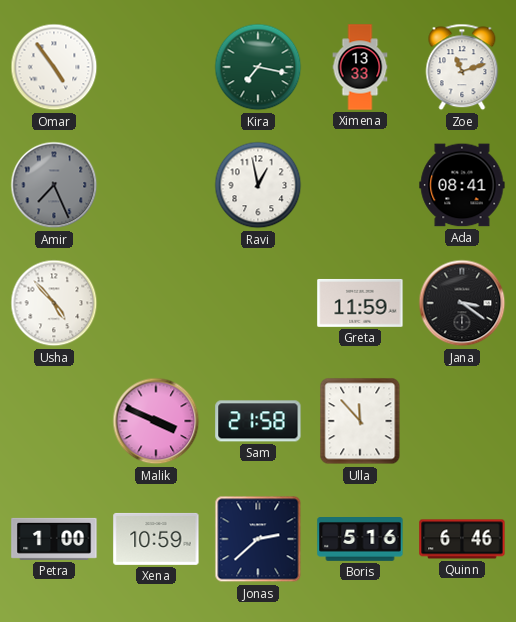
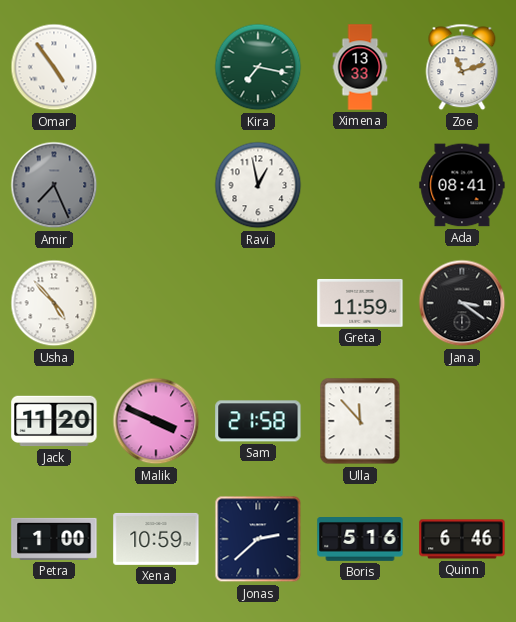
Jack: none -> 11:20 (54, 421)
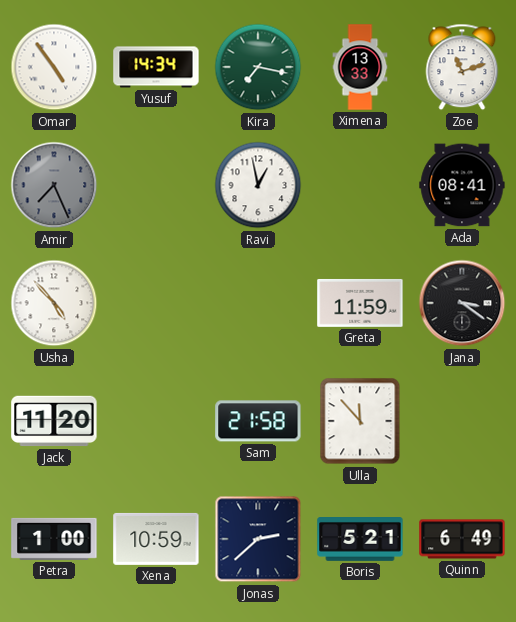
Yusuf: none -> 14:34 (156, 67)
Malik: 3:49 -> none (156, 421)
Boris: 5:16 -> 5:21 (360, 540)
Quinn: 6:46 -> 6:49 (462, 539)
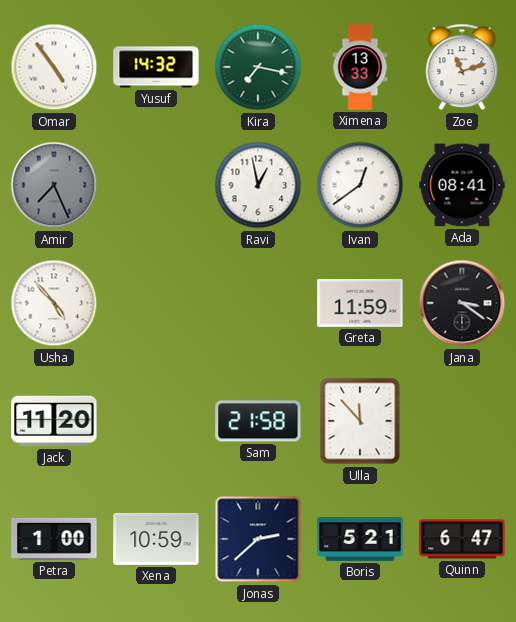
Yusuf: 14:34 -> 14:32 (156, 67)
Ivan: none -> 12:39 (360, 185)
Quinn: 6:49 -> 6:47 (462, 539)
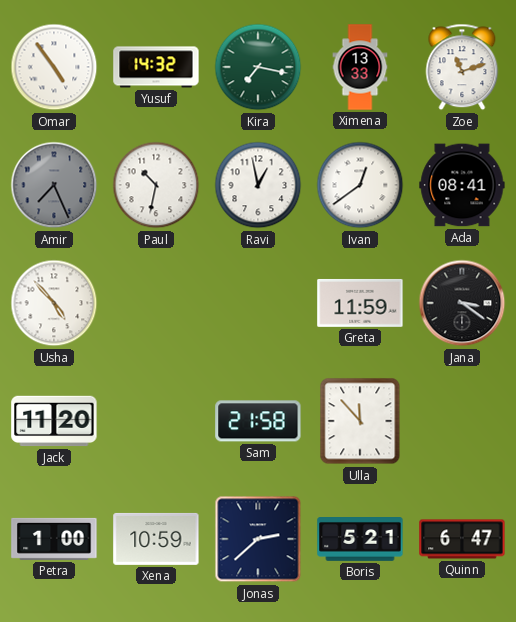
Paul: none -> 10:32 (156, 185)
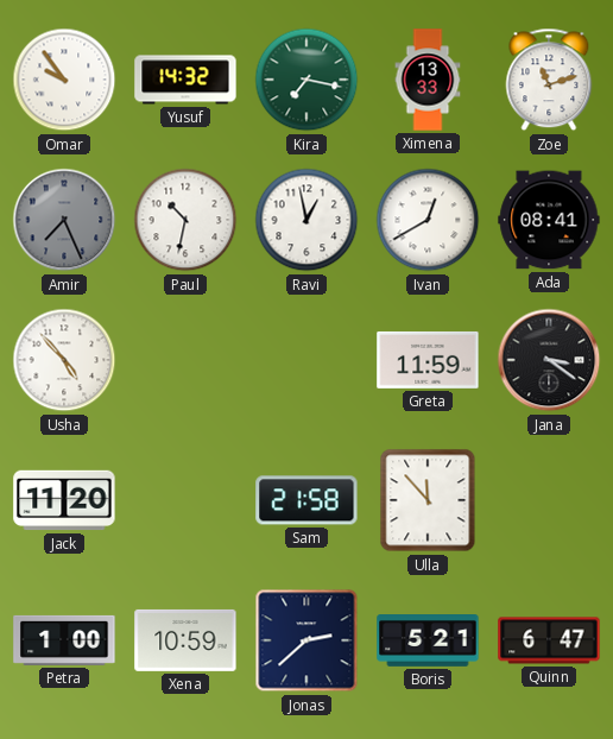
Omar: 4:54 -> 9:54 (64, 80)
Ivan: 12:39 -> 12:40 (428, 220)
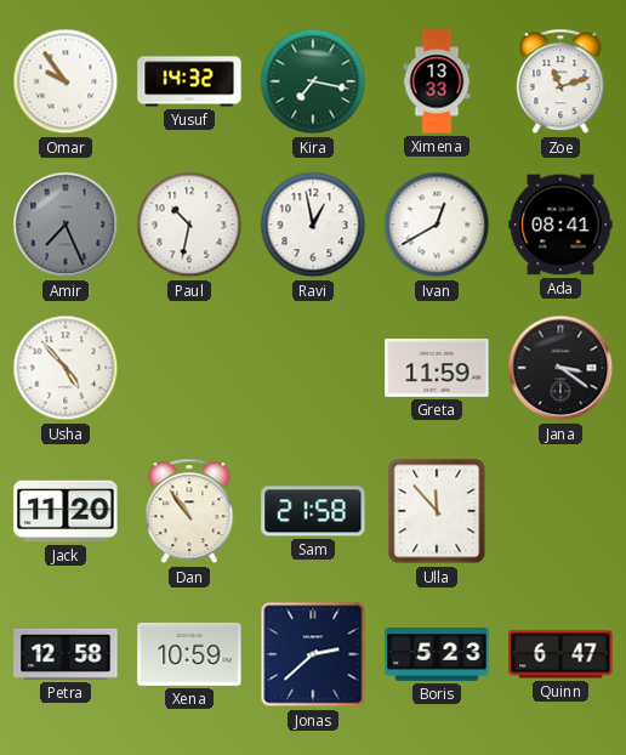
Dan: none -> 10:54 (189, 511)
Petra: 1:00 -> 12:58 (66, 654)
Boris: 5:21 -> 5:23 (437, 655)
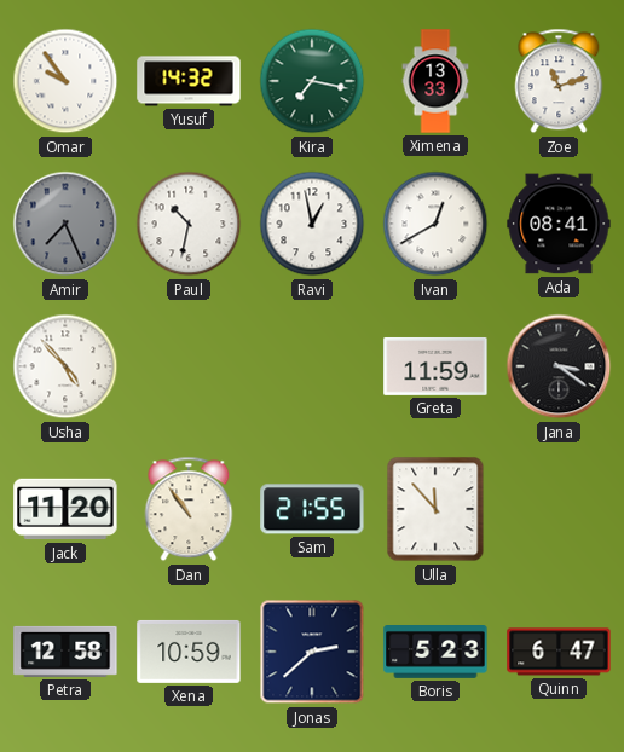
Sam: 21:58 -> 21:55 (312, 509)
